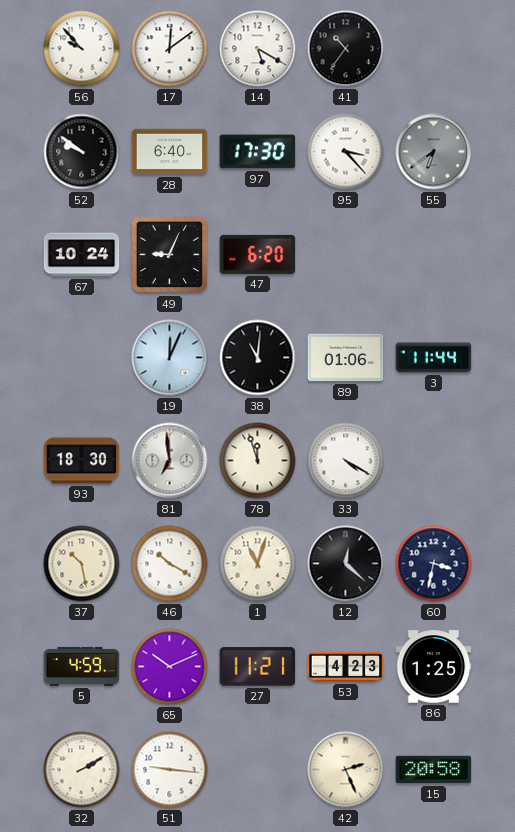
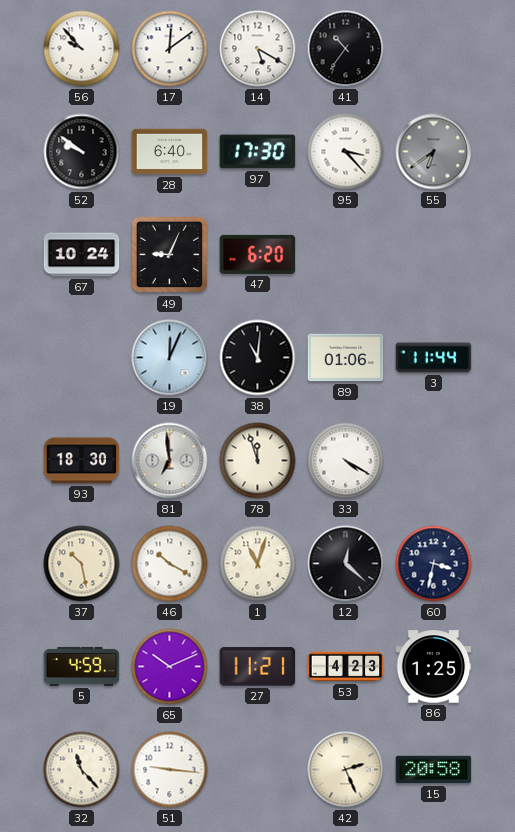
32: 2:10 -> 11:23 (82, 770)
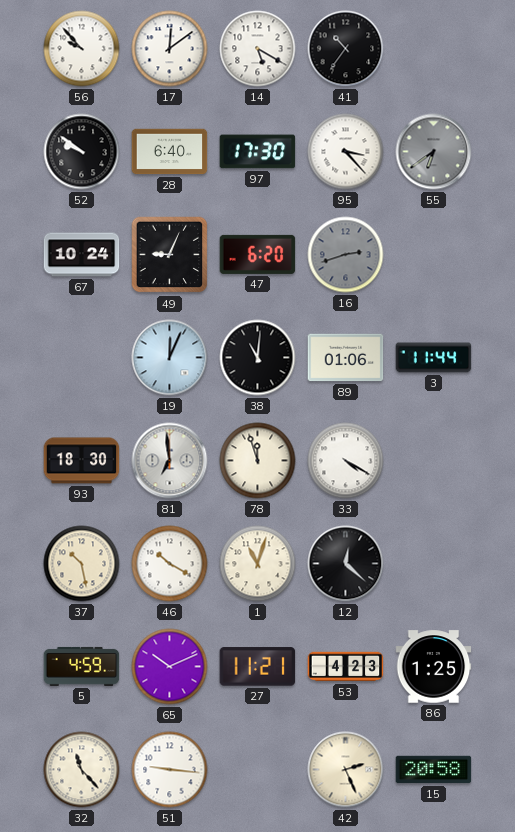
16: none -> 2:42 (346, 255)
60: 3:32 -> none (434, 564)
